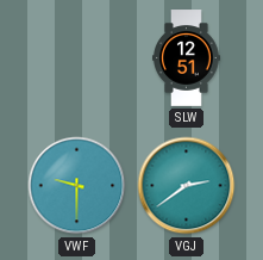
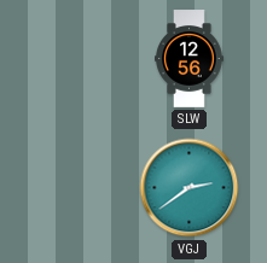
SLW: 12:51 -> 12:56 (190, 59)
VWF: 9:30 -> none (77, 186)
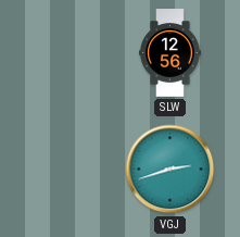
VGJ: 2:39 -> 2:42 (170, 170)
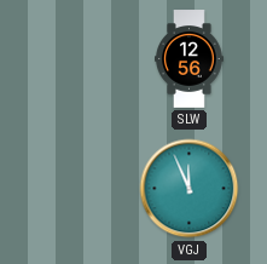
VGJ: 2:42 -> 11:56 (190, 189)
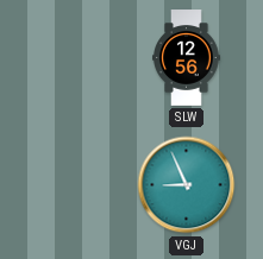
VGJ: 11:56 -> 8:56 (187, 185)
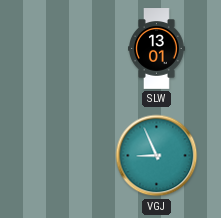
SLW: 12:56 -> 13:01 (157, 49)
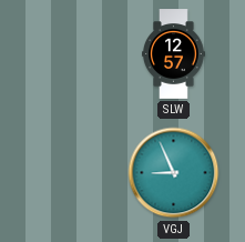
SLW: 13:01 -> 12:57 (174, 54)
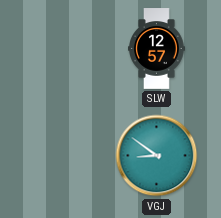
VGJ: 8:56 -> 8:51 (157, 156)
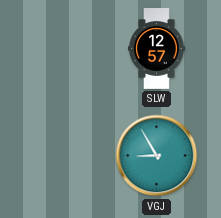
VGJ: 8:51 -> 8:55 (157, 156)
